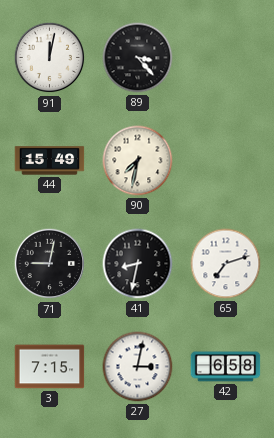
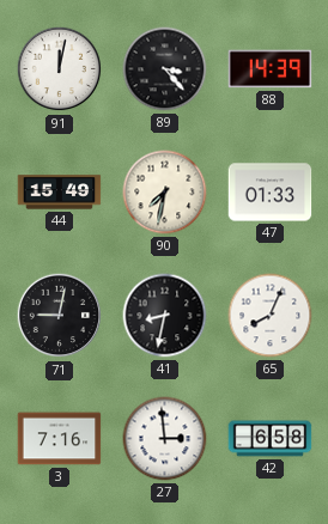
88: none -> 14:39 (271, 69)
47: none -> 01:33 (271, 193)
65: 7:12 -> 8:04 (271, 316)
3: 7:15 -> 7:16 (60, 439)
27: 3:02 -> 2:59 (165, 439)
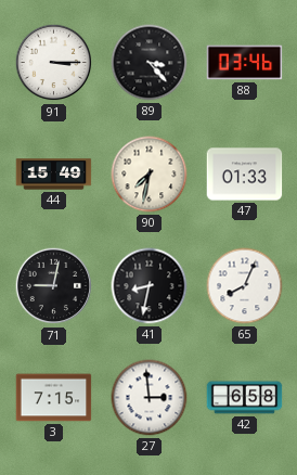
91: 12:02 -> 3:15 (54, 63)
88: 14:39 -> 03:46 (245, 63)
3: 7:16 -> 7:15 (54, 398)
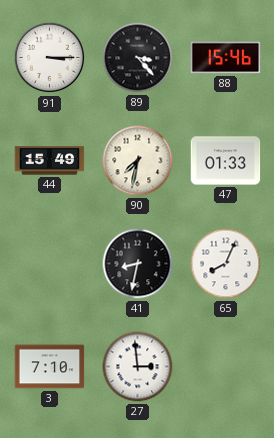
88: 03:46 -> 15:46 (226, 58)
71: 9:02 -> none (54, 286)
3: 7:15 -> 7:10 (50, 367)
42: 6:58 -> none (245, 398)
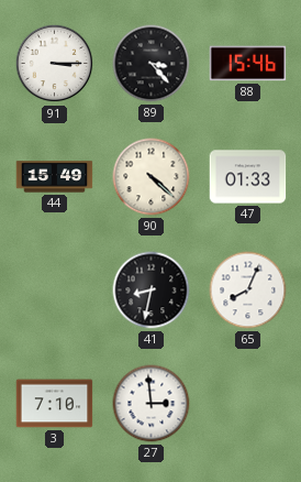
90: 7:32 -> 4:22 (152, 177)
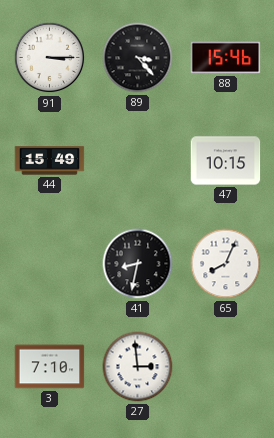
90: 4:22 -> none (152, 177)
47: 01:33 -> 10:15 (226, 161)
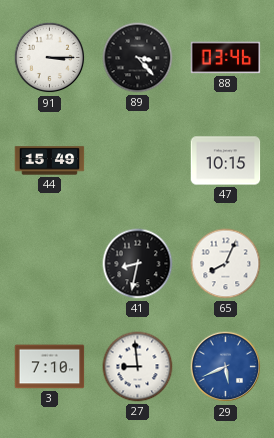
88: 15:46 -> 03:46 (226, 58)
27: 2:59 -> 8:59 (138, 367)
29: none -> 5:41 (226, 367)
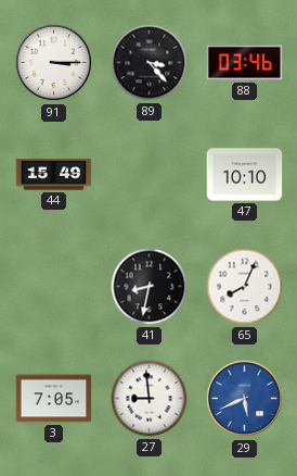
47: 10:15 -> 10:10 (245, 175)
3: 7:10 -> 7:05 (54, 399)
